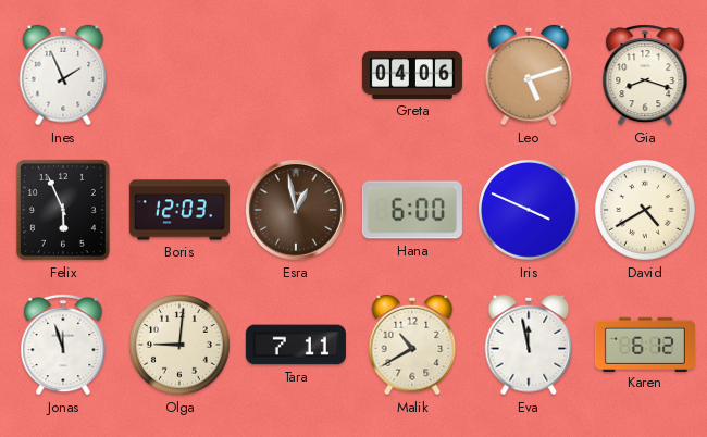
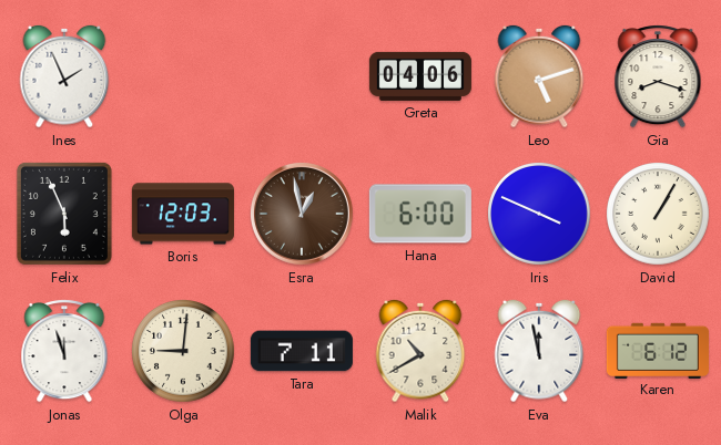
David: 4:40 -> 1:05 (659, 215)
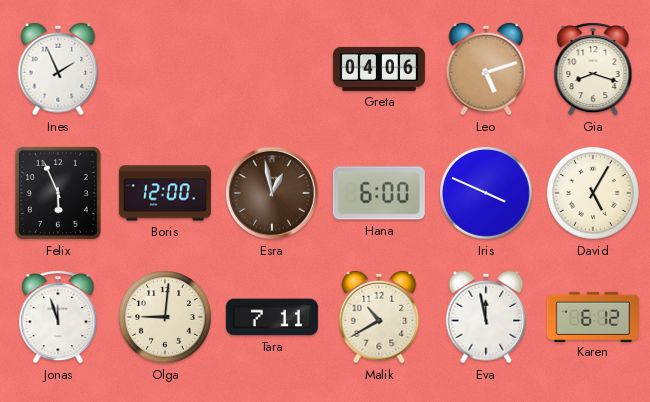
Boris: 12:03 -> 12:00 (165, 193)
David: 1:05 -> 5:05 (594, 194)
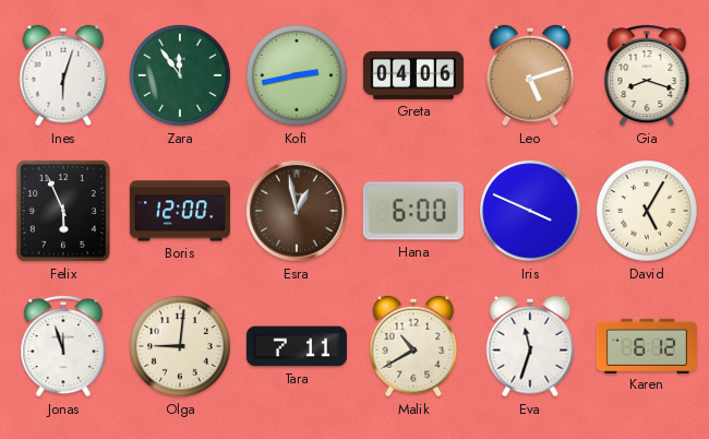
Ines: 1:56 -> 6:03 (63, 75)
Zara: none -> 11:54 (181, 76)
Kofi: none -> 2:43 (298, 76)
Eva: 11:58 -> 11:33 (530, 346)
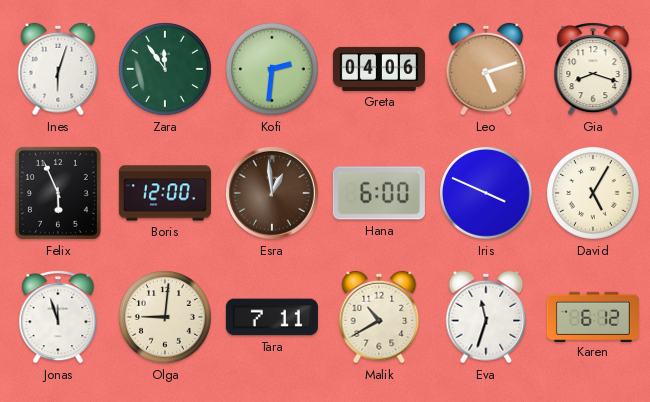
Kofi: 2:43 -> 2:31 (273, 70)
Esra: 12:58 -> 12:59 (272, 193)
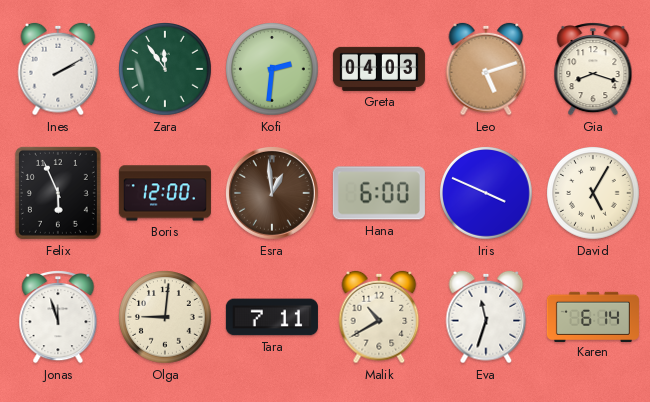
Ines: 6:03 -> 2:10 (58, 69)
Greta: 04:06 -> 04:03 (379, 69)
Karen: 6:12 -> 6:14 (593, 316)
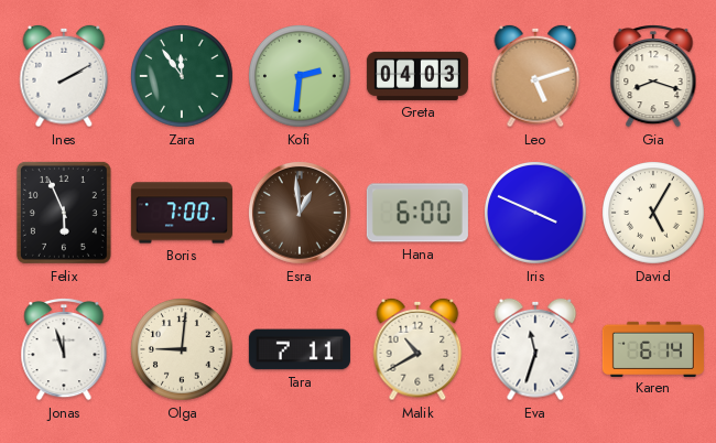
Boris: 12:00 -> 7:00 (182, 213)
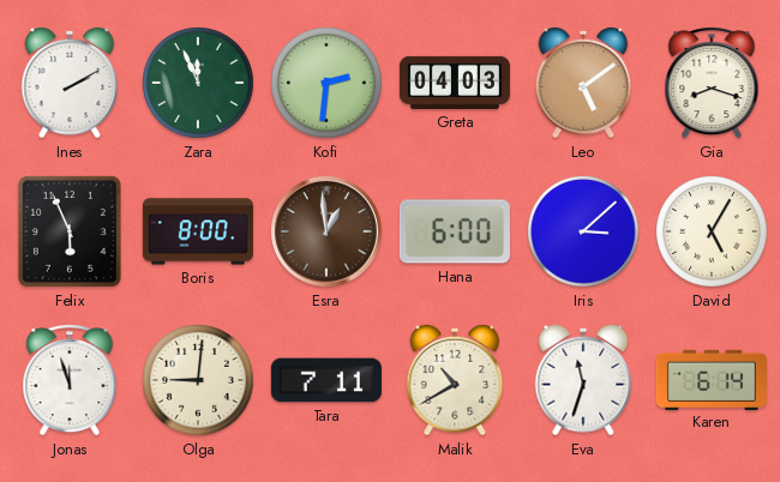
Zara: 11:54 -> 11:56 (199, 84)
Leo: 5:12 -> 5:09 (583, 83)
Boris: 7:00 -> 8:00 (198, 231)
Iris: 3:49 -> 3:08 (584, 233)
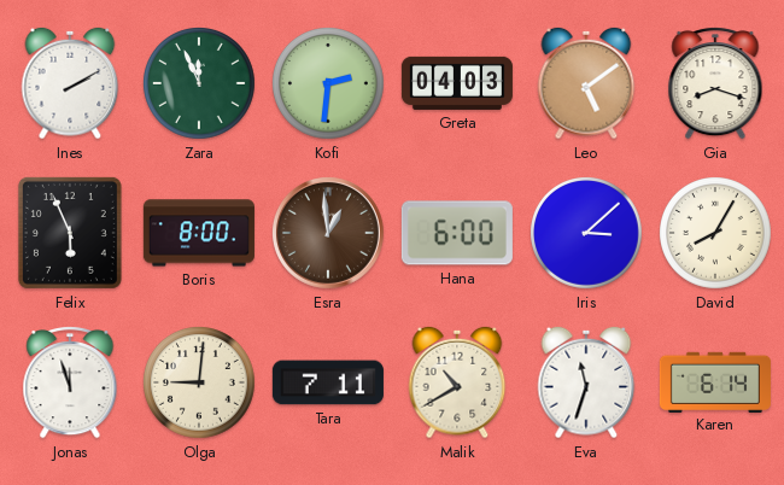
David: 5:05 -> 8:05 (716, 234)
